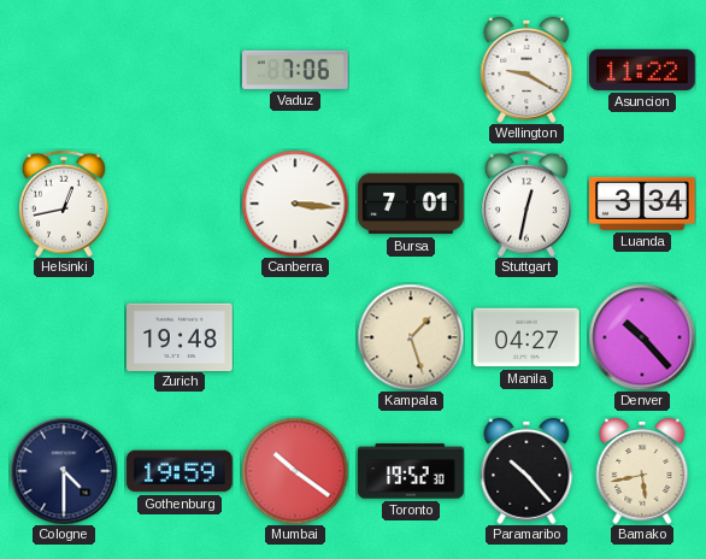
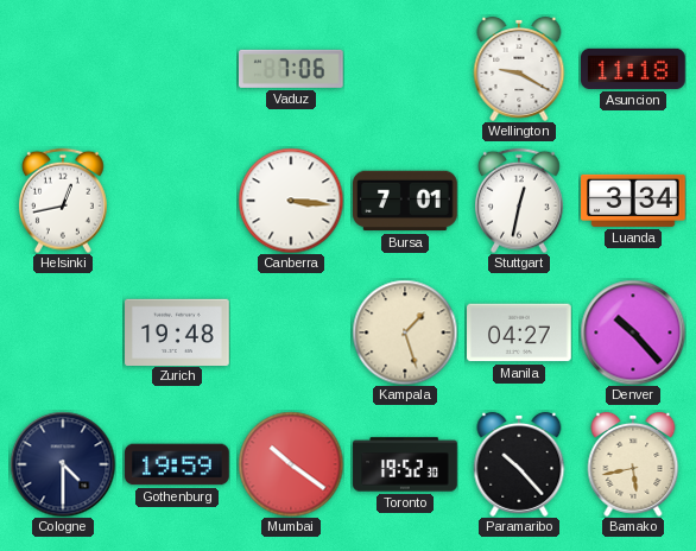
Asuncion: 11:22 -> 11:18 (633, 69)
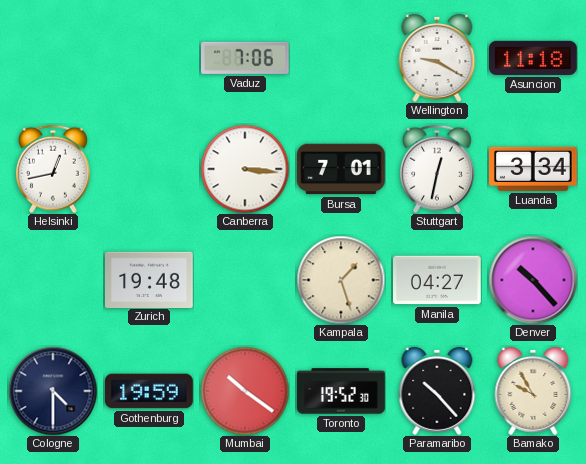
Bamako: 5:43 -> 9:55 (533, 391)
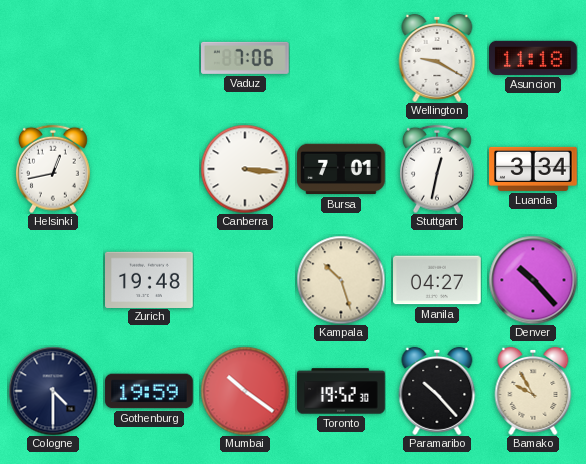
Kampala: 1:27 -> 10:27 (341, 280)
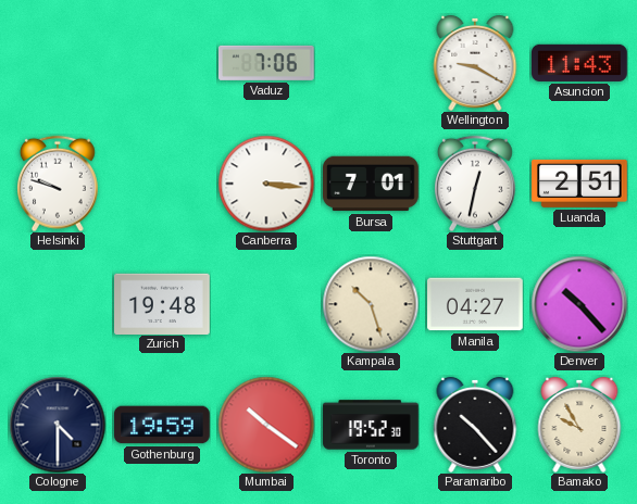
Asuncion: 11:18 -> 11:43 (579, 63)
Helsinki: 12:43 -> 9:48 (58, 184)
Luanda: 3:34 -> 2:51 (579, 184)
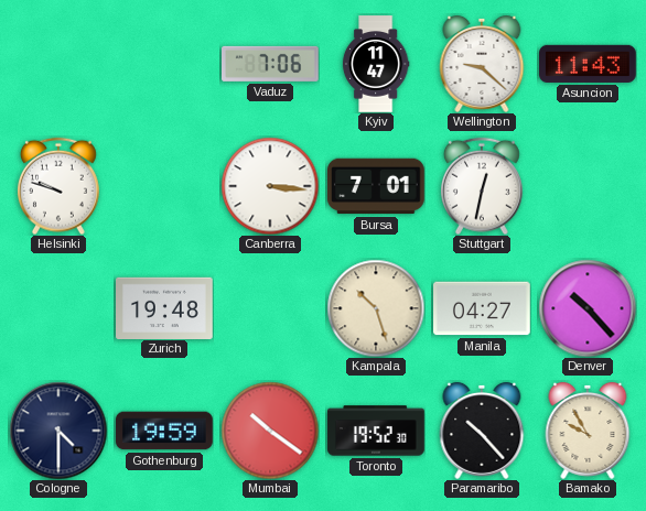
Kyiv: none -> 11:47 (376, 64)
Wellington: 9:20 -> 9:22 (482, 64)
Luanda: 2:51 -> none (579, 184)
